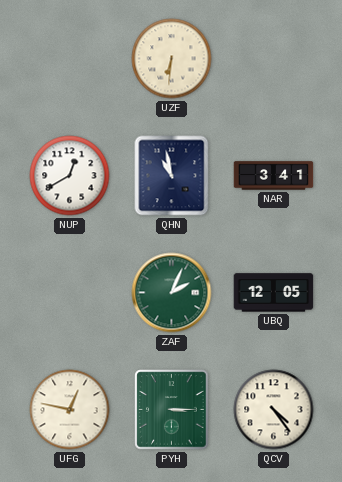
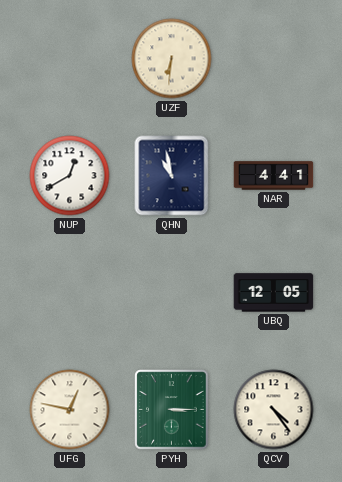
NAR: 3:41 -> 4:41 (274, 176)
ZAF: 2:04 -> none (172, 293)
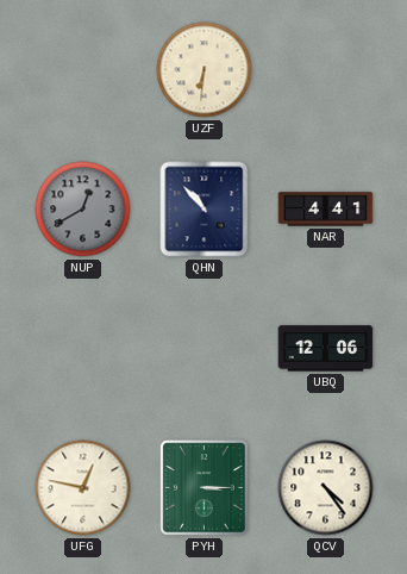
NUP dial: white -> grey (83, 210)
QHN: 10:58 -> 10:53 (205, 210)
UBQ: 12:05 -> 12:06 (326, 349)
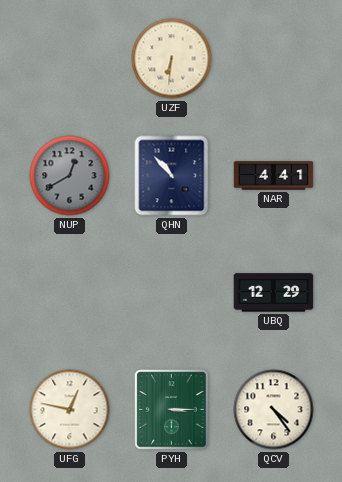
UBQ: 12:06 -> 12:29 (274, 293)
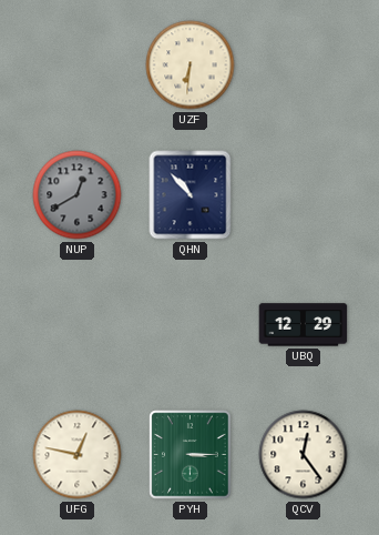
NAR: 4:41 -> none (274, 176)
QCV: 4:24 -> 12:24 (304, 455)
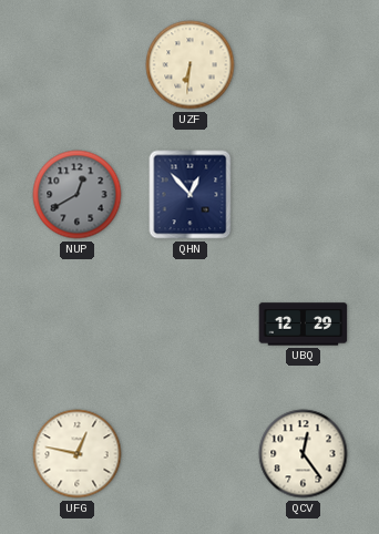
QHN: 10:53 -> 12:53 (191, 195)
PYH: 3:15 -> none (191, 455)
